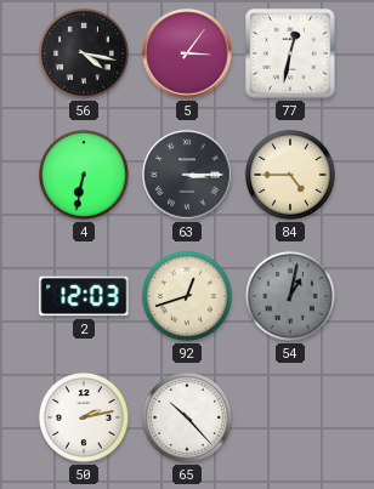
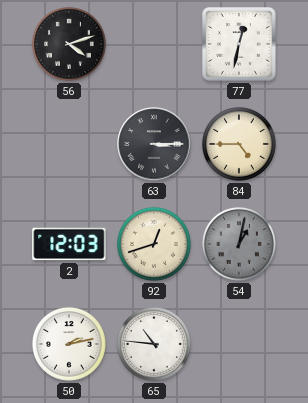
56: 4:17 -> 4:12 (69, 44)
5: 3:06 -> none (187, 53)
4: 6:32 -> none (84, 175)
65: 10:23 -> 10:46 (154, 344)
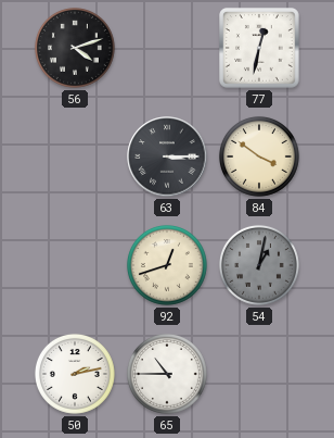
84: 4:45 -> 3:51 (259, 157)
2: 12:03 -> none (69, 244)
65: 10:46 -> 10:45 (167, 374)
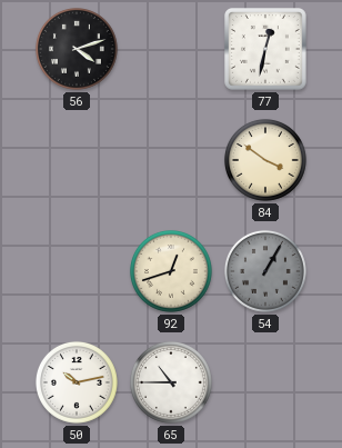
63: 3:15 -> none (167, 157)
54: 1:02 -> 1:05 (265, 271)
50: 2:13 -> 10:13 (77, 382)
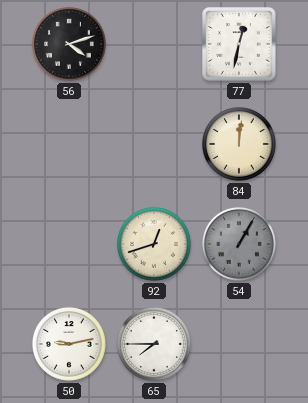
84: 3:51 -> 12:01 (239, 144)
50: 10:13 -> 9:13 (69, 344)
65: 10:45 -> 7:45 (154, 344)
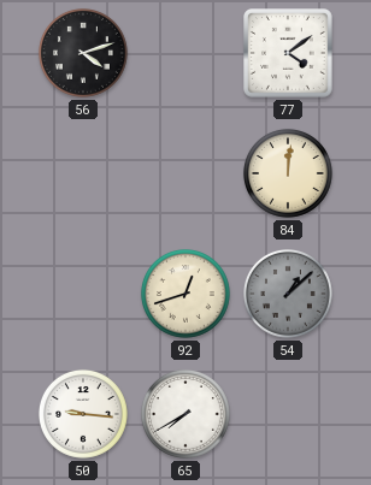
77: 12:32 -> 4:09 (289, 54)
54: 1:05 -> 1:08 (288, 294)
50: 9:13 -> 9:16 (83, 414)
65: 7:45 -> 7:40 (185, 414)
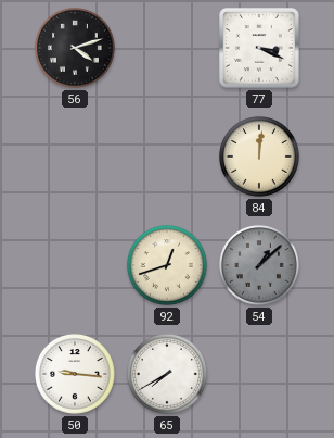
77: 4:09 -> 3:19 (260, 49)
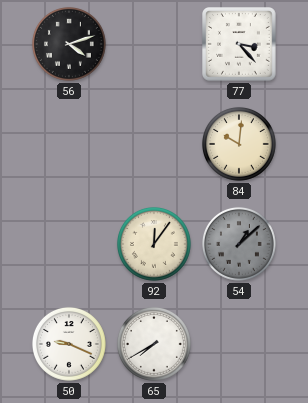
77: 3:19 -> 3:23 (240, 45)
84: 12:01 -> 10:01 (239, 144)
92: 12:42 -> 12:06 (154, 244)
50: 9:16 -> 9:19 (69, 344)
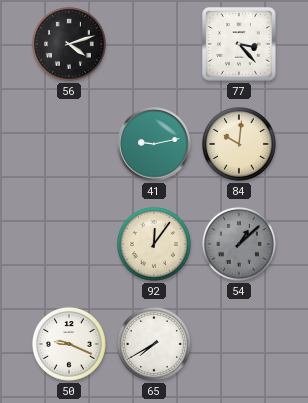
41: none -> 9:13 (154, 144)
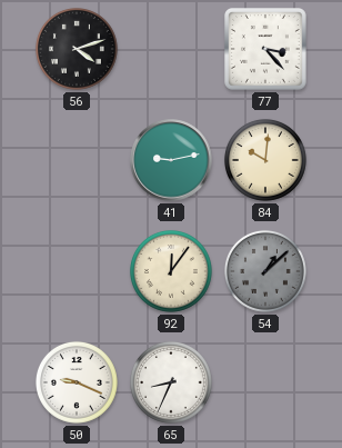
65: 7:40 -> 8:34 (171, 382)
